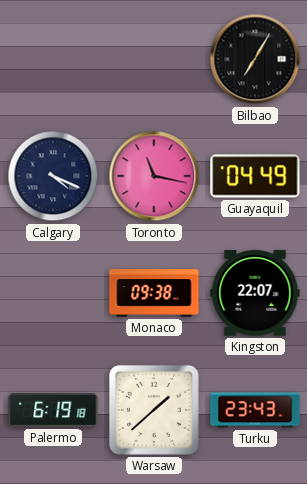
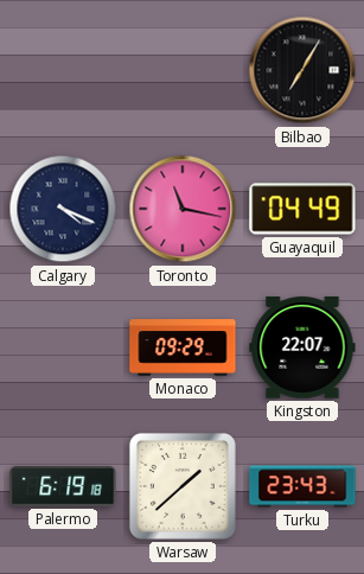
Monaco: 09:38 -> 09:29 (183, 347)
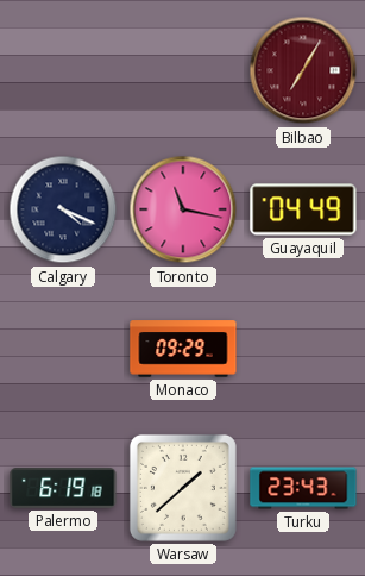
Bilbao dial: black -> burgundy (303, 70)
Kingston: 22:07 -> none (302, 347)
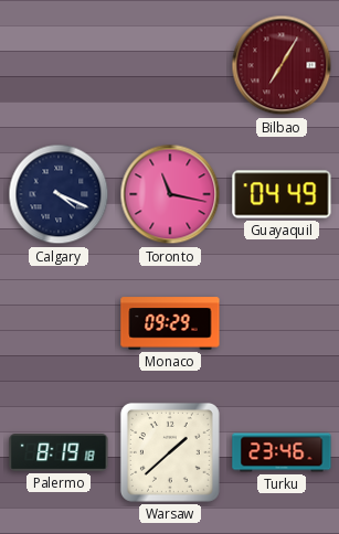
Palermo: 6:19 -> 8:19 (59, 452)
Turku: 23:43 -> 23:46 (282, 452)
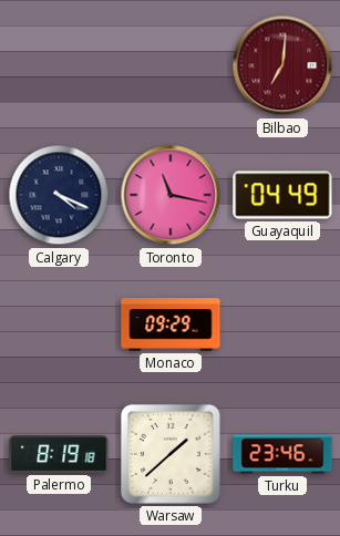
Bilbao: 7:05 -> 7:01 (282, 65)
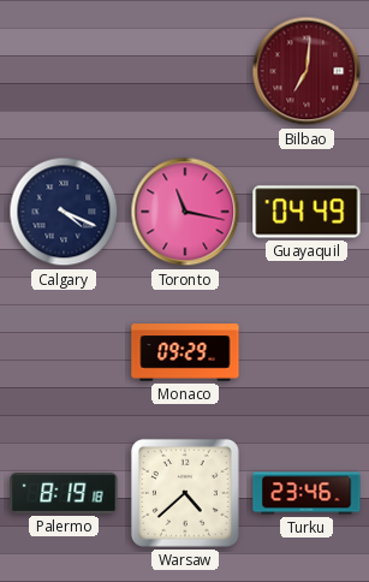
Warsaw: 1:38 -> 4:38 (185, 493)
